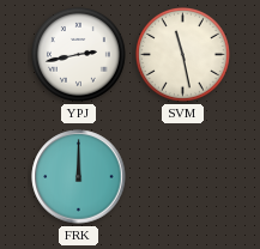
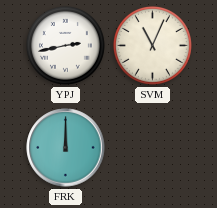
SVM: 11:28 -> 11:04 (152, 45)
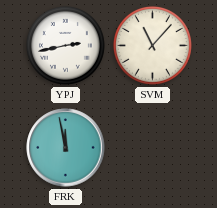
SVM: 11:04 -> 11:07 (152, 45)
FRK: 12:00 -> 11:58 (66, 148)
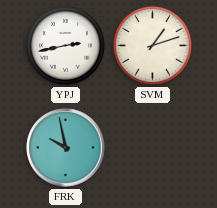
SVM: 11:07 -> 1:12 (152, 45)
FRK: 11:58 -> 9:58 (66, 148)
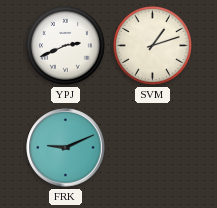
YPJ: 2:43 -> 2:41 (65, 45)
FRK: 9:58 -> 9:11 (66, 148)
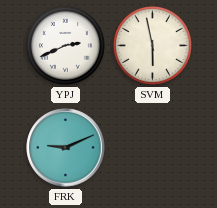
SVM: 1:12 -> 5:58 (152, 45)
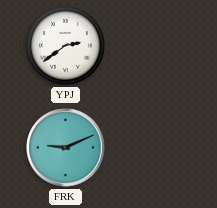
YPJ: 2:41 -> 2:39 (65, 45)
SVM: 5:58 -> none (152, 45)
